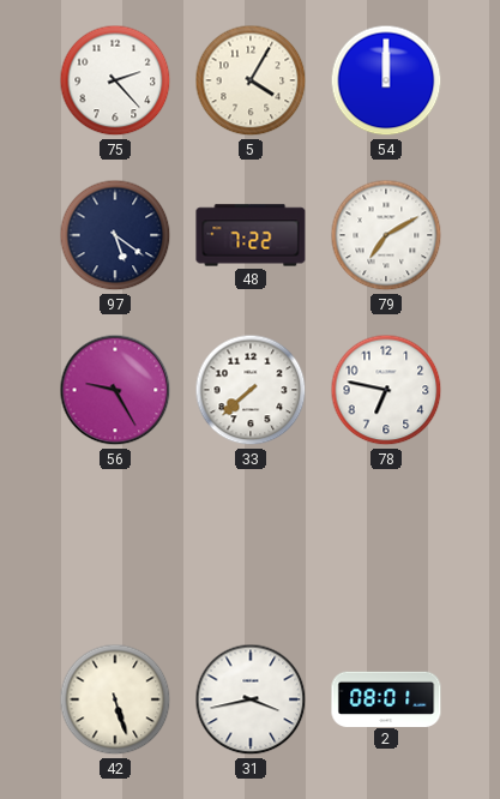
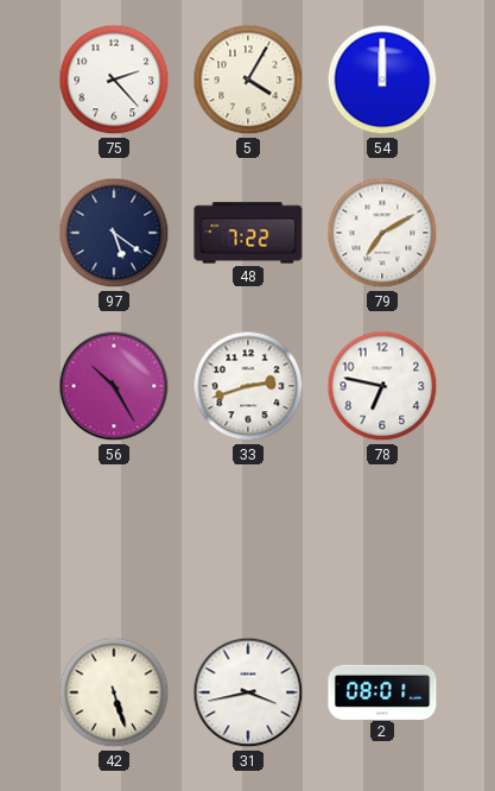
56: 9:25 -> 10:25 (114, 386)
33: 7:38 -> 2:42 (248, 386)
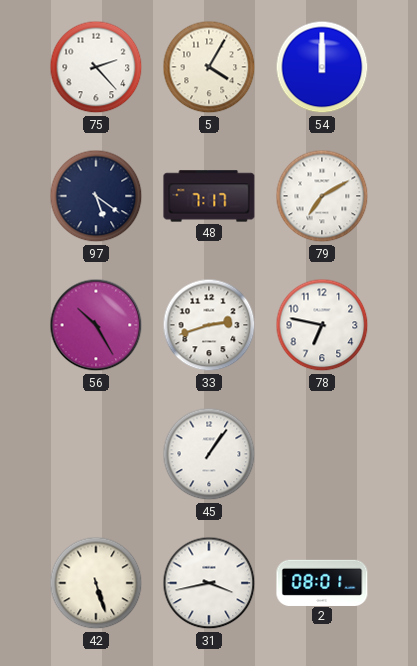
48: 7:22 -> 7:17 (209, 196)
45: none -> 1:06 (209, 454)
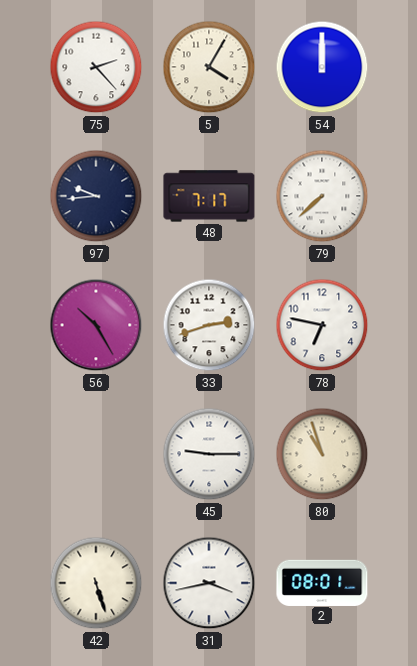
97: 5:21 -> 9:44 (96, 196)
79: 7:10 -> 7:38 (322, 196)
45: 1:06 -> 9:15 (209, 454)
80: none -> 10:57 (322, 454)
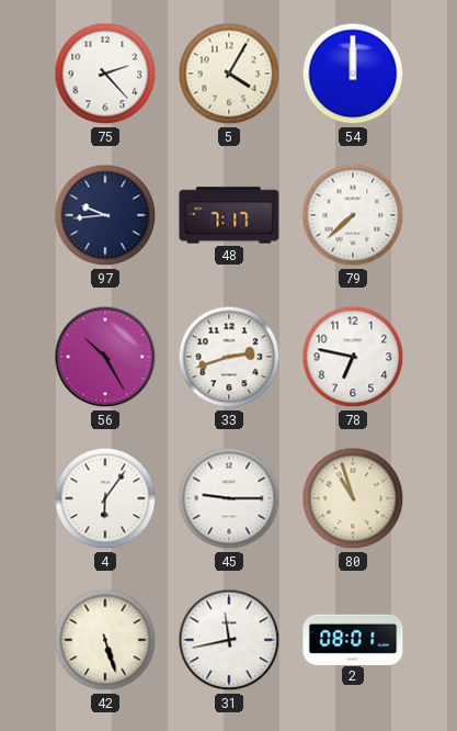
4: none -> 6:06 (105, 498)
31: 3:43 -> 11:43 (229, 640)
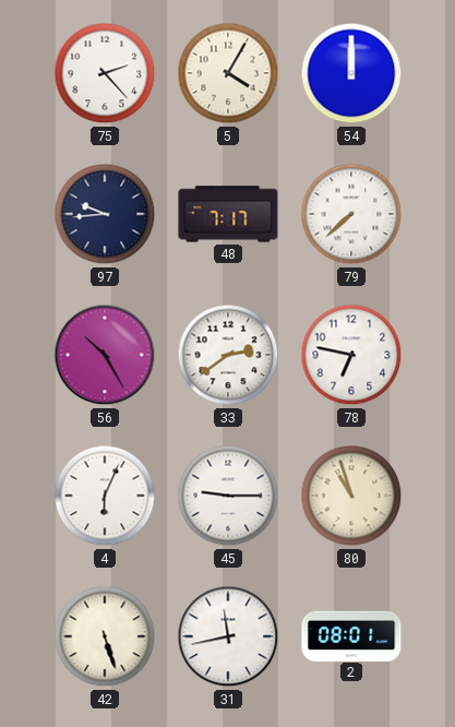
33: 2:42 -> 2:39 (228, 355)
4: 6:06 -> 6:04 (105, 496)
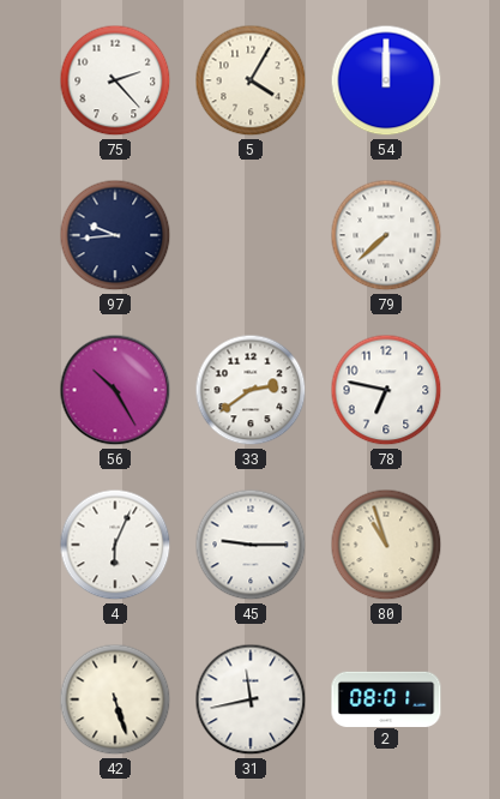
48: 7:17 -> none (228, 214)
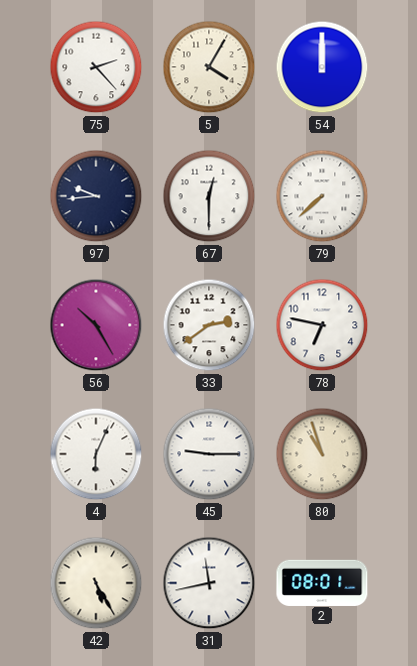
67: none -> 12:30 (209, 196)
42: 5:27 -> 5:25 (96, 583)
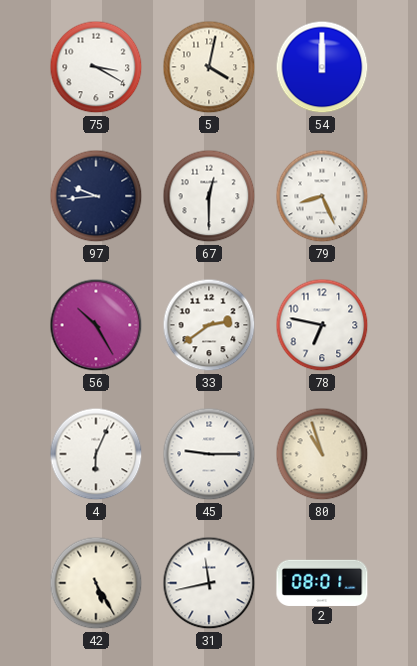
75: 2:23 -> 3:20 (96, 67)
5: 4:05 -> 4:02 (209, 67)
79: 7:38 -> 8:26 (322, 196)
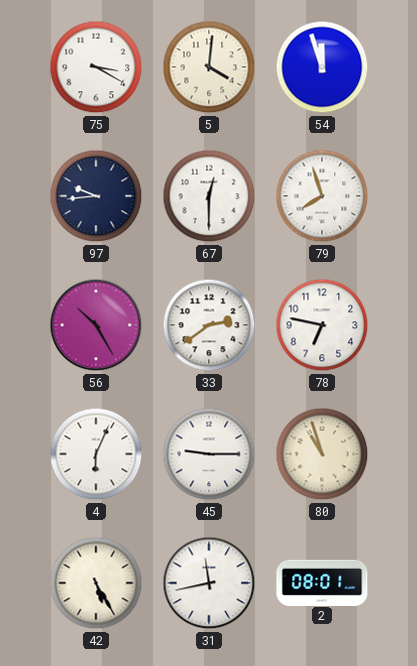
5: 4:02 -> 4:01 (209, 67)
54: 12:00 -> 11:57 (322, 67)
79: 8:26 -> 7:57 (322, 196)
